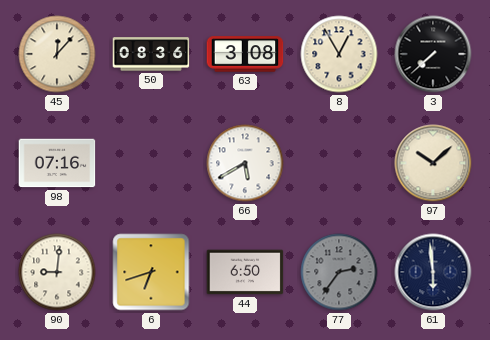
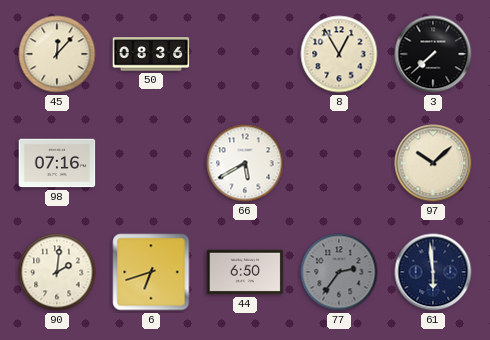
63: 3:08 -> none (245, 54)
90: 9:01 -> 2:01 (57, 272)
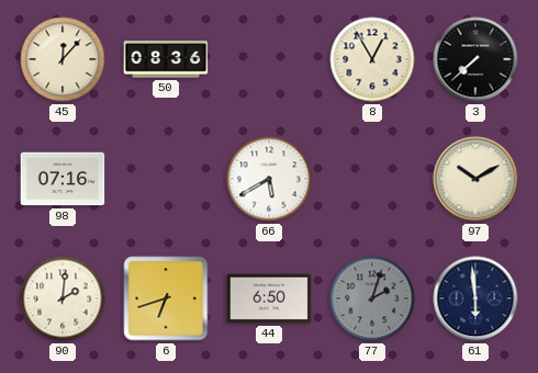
97: 10:08 -> 10:10 (475, 179)
77: 2:36 -> 2:03 (372, 298)
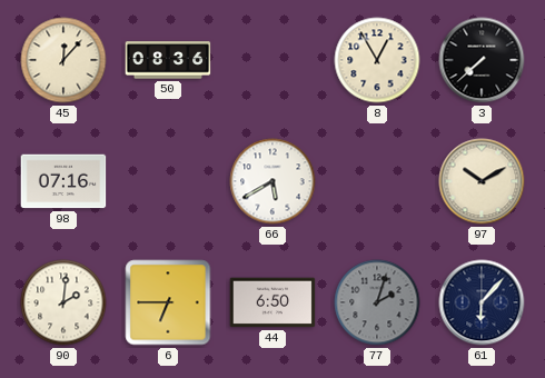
6: 6:42 -> 6:45 (168, 302)
61: 5:59 -> 6:07 (482, 302)
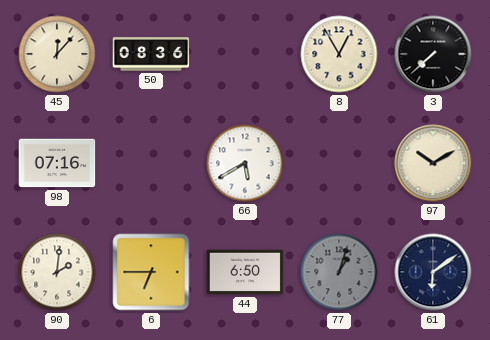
77: 2:03 -> 1:03 (339, 272)
61: 6:07 -> 6:09 (433, 272)
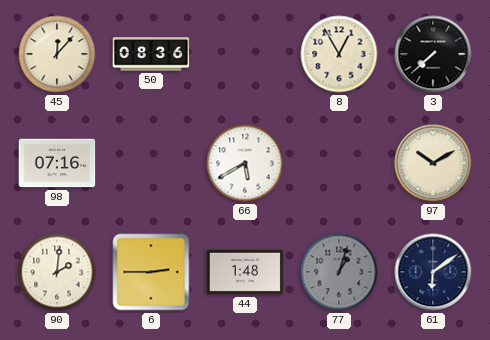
6: 6:45 -> 2:45 (151, 272)
44: 6:50 -> 1:48 (245, 272)
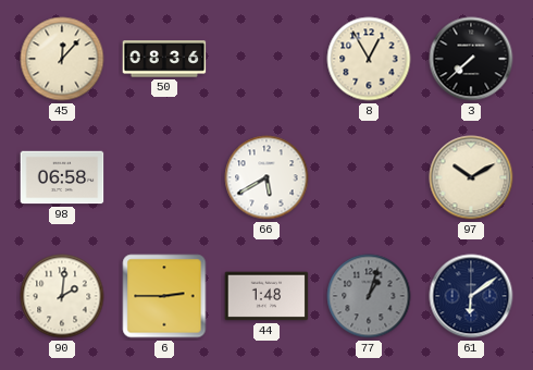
98: 07:16 -> 06:58 (62, 177)
